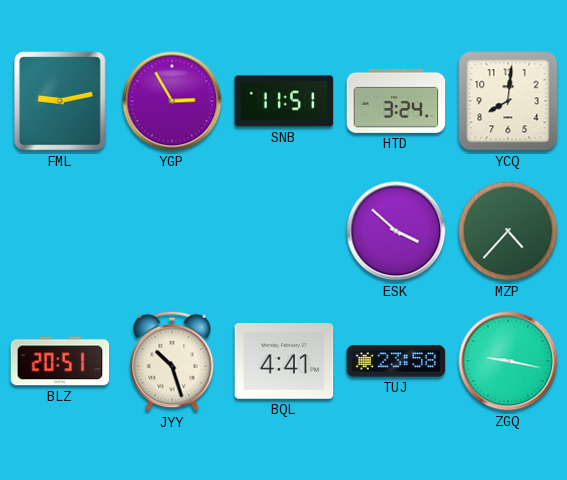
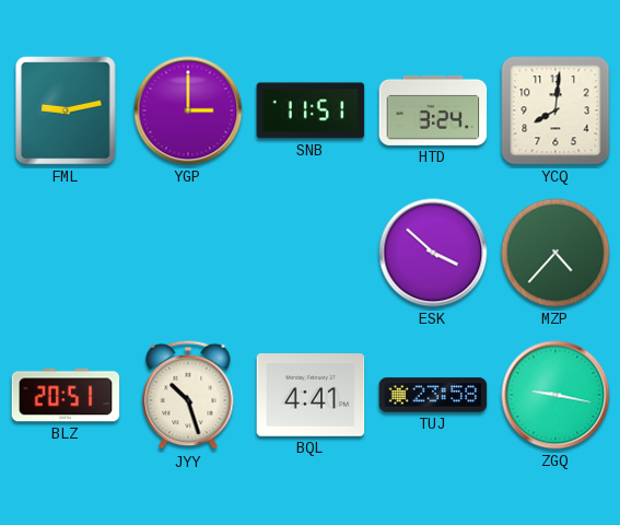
YGP: 2:55 -> 3:00 (188, 110)
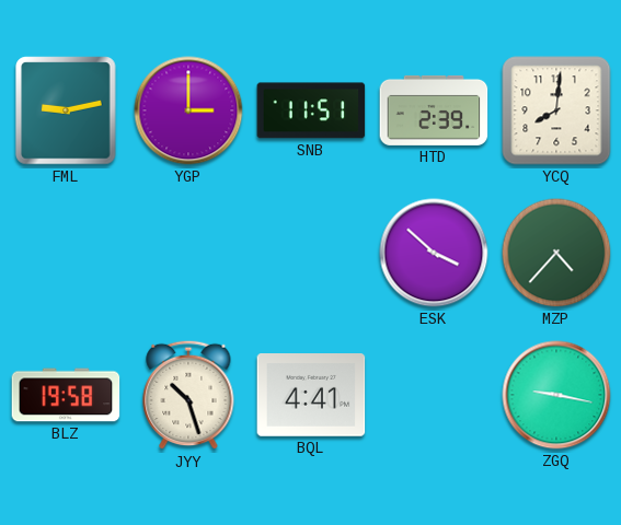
HTD: 3:24 -> 2:39 (434, 110)
BLZ: 20:51 -> 19:58 (66, 395)
TUJ: 23:58 -> none (433, 395)
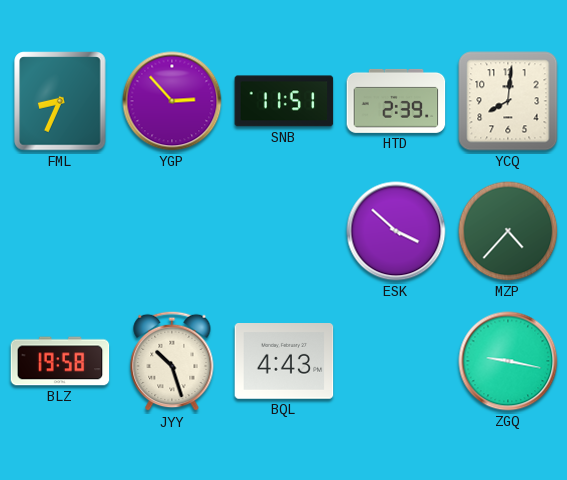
FML: 9:13 -> 8:34 (60, 101)
YGP: 3:00 -> 2:53 (172, 101)
BQL: 4:41 -> 4:43 (284, 361)
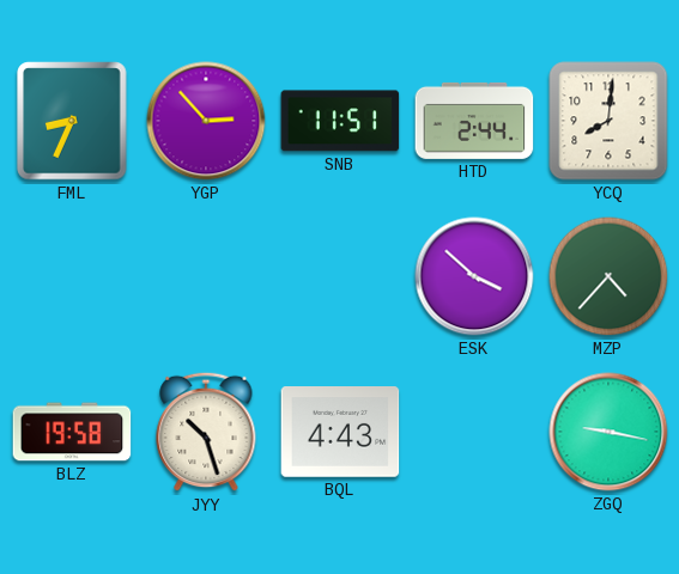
HTD: 2:39 -> 2:44 (474, 121)
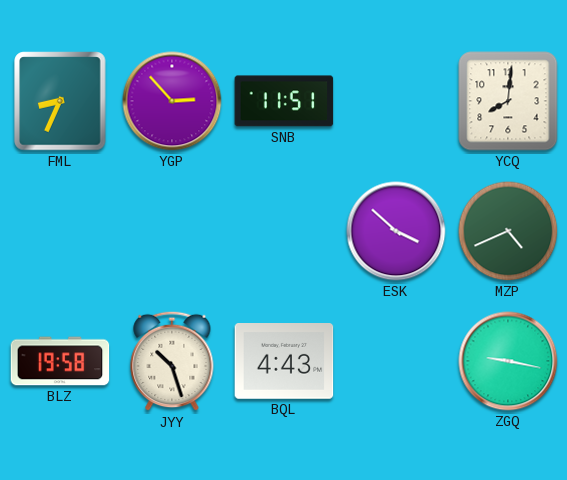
HTD: 2:44 -> none (474, 121)
MZP: 4:37 -> 4:41 (508, 231)
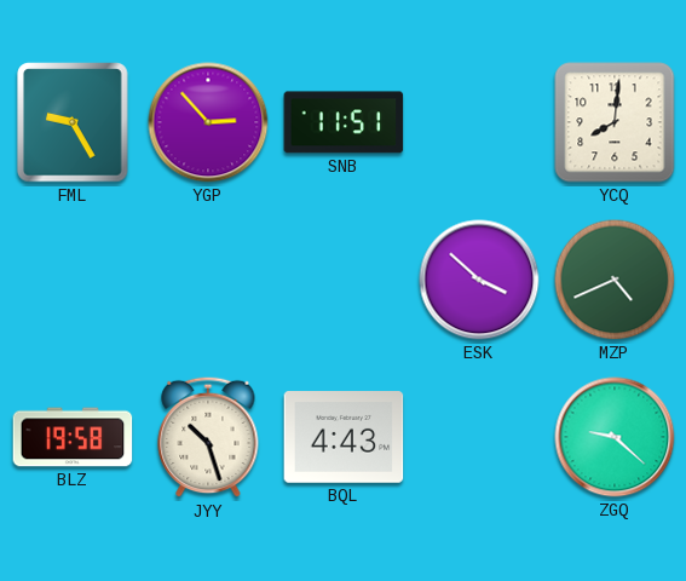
FML: 8:34 -> 9:25 (73, 122)
ZGQ: 9:17 -> 9:22 (615, 437)
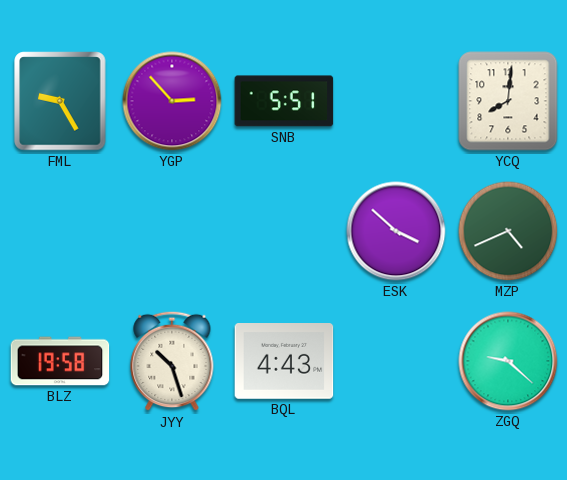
SNB: 11:51 -> 5:51 (284, 101)
